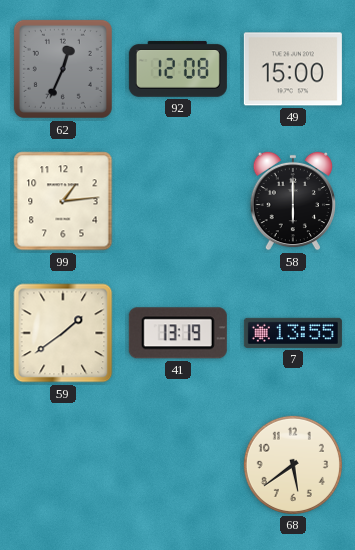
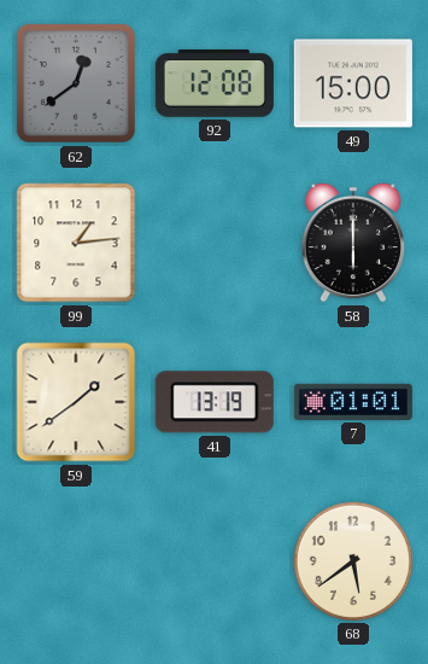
62: 12:34 -> 12:39 (76, 83)
7: 13:55 -> 01:01 (353, 402)
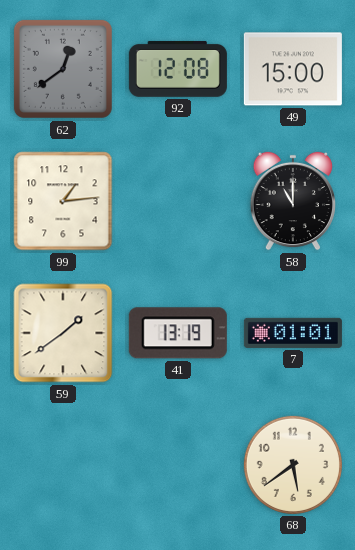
58: 6:00 -> 11:00 (292, 201)
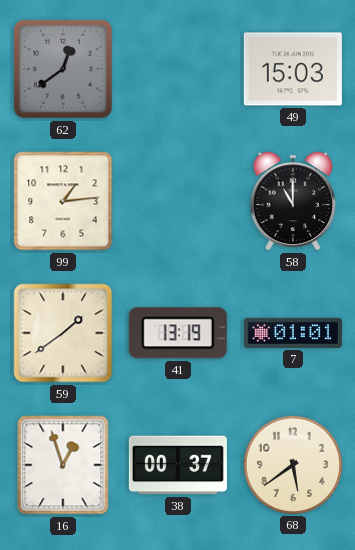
92: 12:08 -> none (178, 69)
49: 15:00 -> 15:03 (293, 69)
16: none -> 12:57 (63, 465)
38: none -> 00:37 (178, 465)
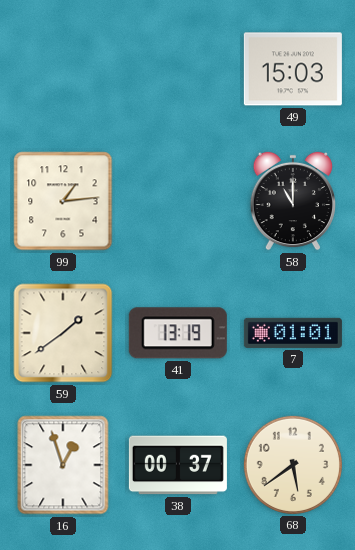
62: 12:39 -> none (63, 69)
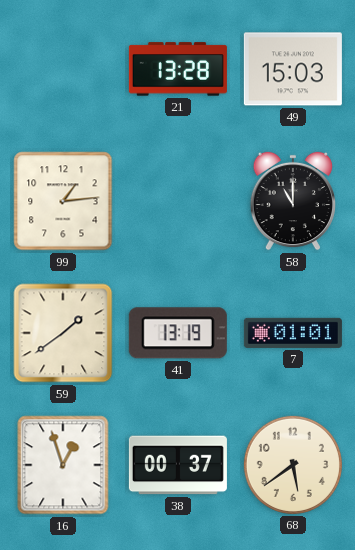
21: none -> 13:28 (178, 69)
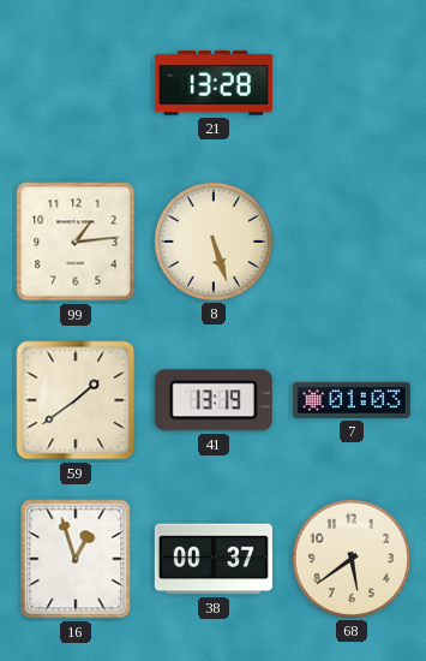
49: 15:03 -> none (293, 69)
8: none -> 5:27 (214, 242)
58: 11:00 -> none (292, 201)
7: 01:01 -> 01:03 (352, 400)
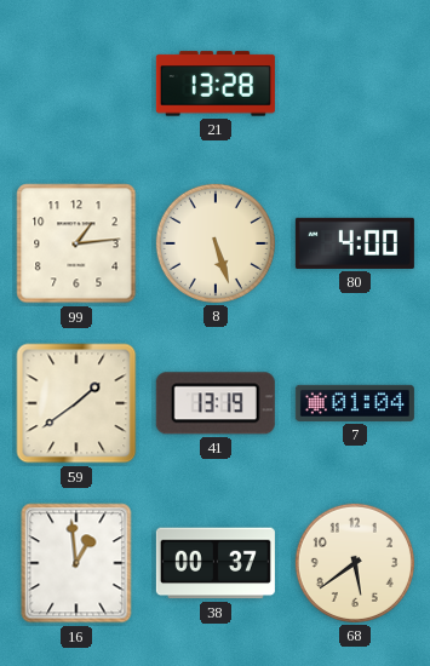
80: none -> 4:00 (355, 243)
7: 01:03 -> 01:04 (355, 403)
16: 12:57 -> 12:59 (76, 563)
